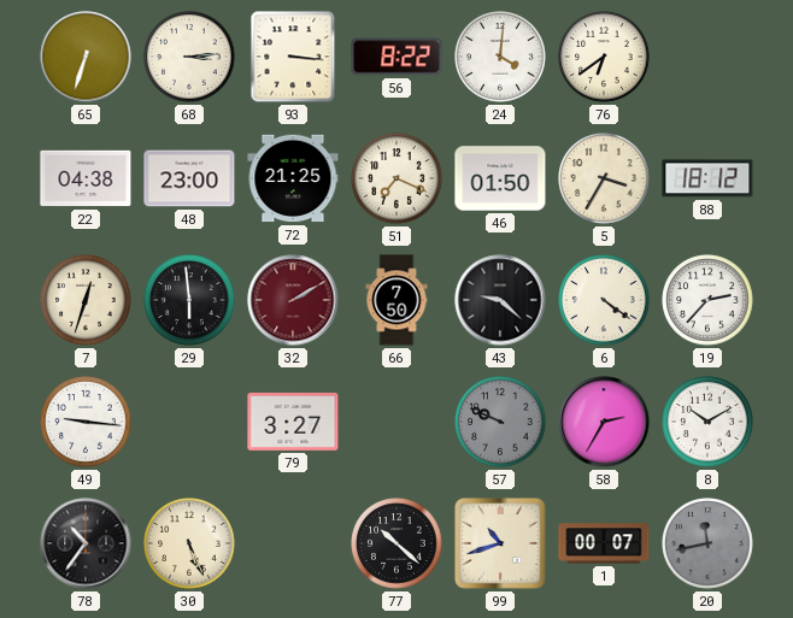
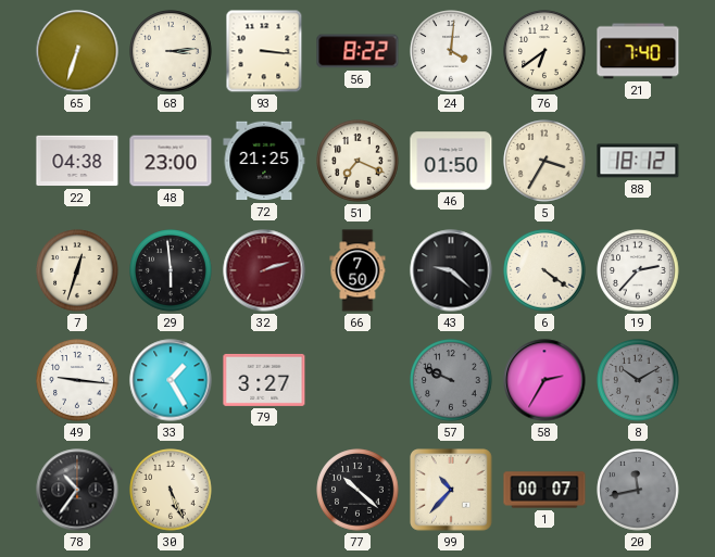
21: none -> 7:40 (638, 51)
32: 2:10 -> 2:12 (264, 270)
33: none -> 1:25 (171, 380)
8 dial: white -> grey (638, 380)
99: 10:42 -> 10:37 (451, 490)
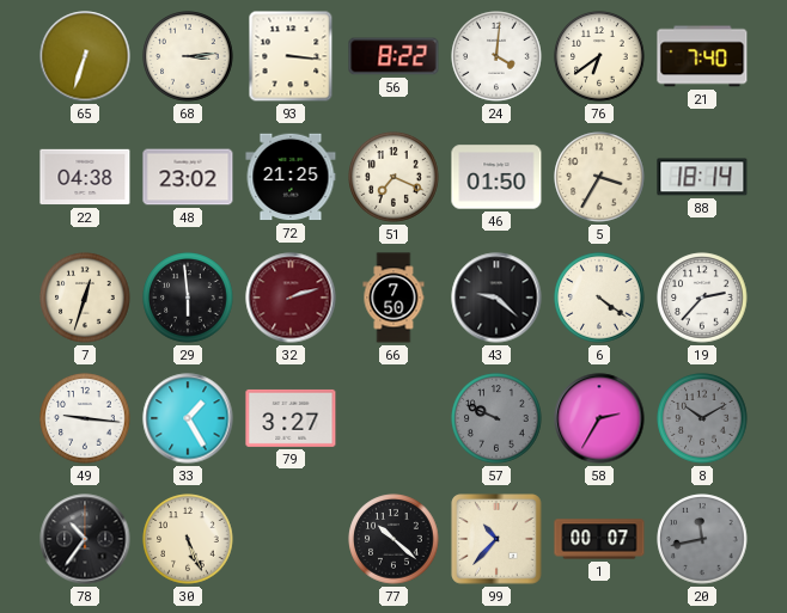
48: 23:00 -> 23:02 (188, 177)
88: 18:12 -> 18:14 (702, 177)
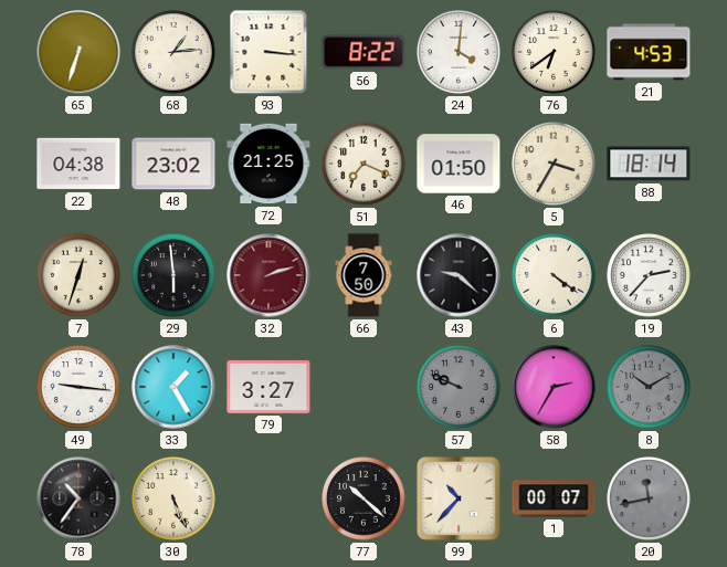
68: 3:14 -> 1:14 (173, 52)
21: 7:40 -> 4:53 (649, 52)
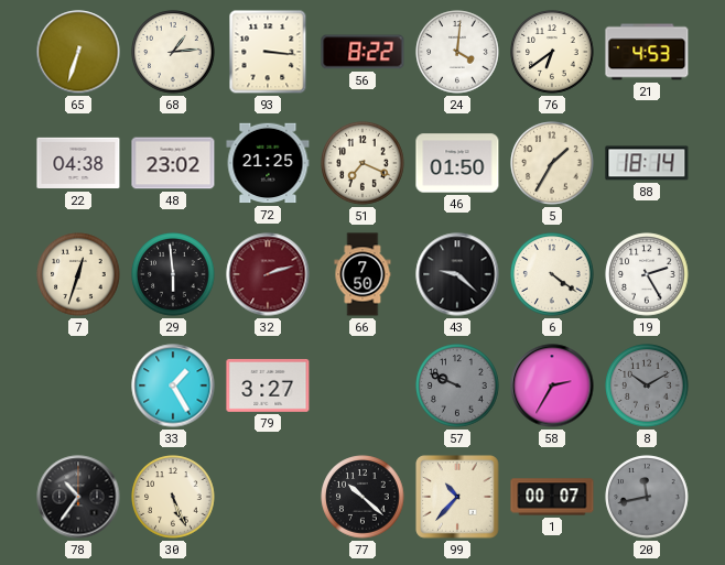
5: 3:35 -> 1:35 (552, 163)
19: 2:37 -> 2:25 (647, 274)
49: 9:16 -> none (78, 387)
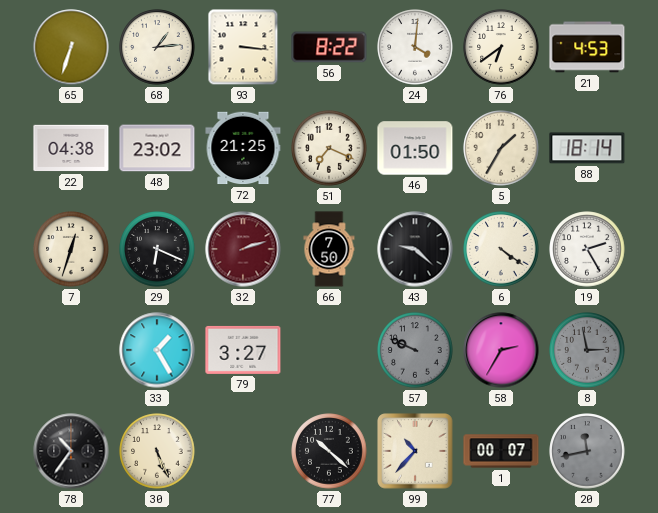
29: 5:59 -> 6:19 (157, 249)
8: 10:10 -> 2:58 (587, 350)
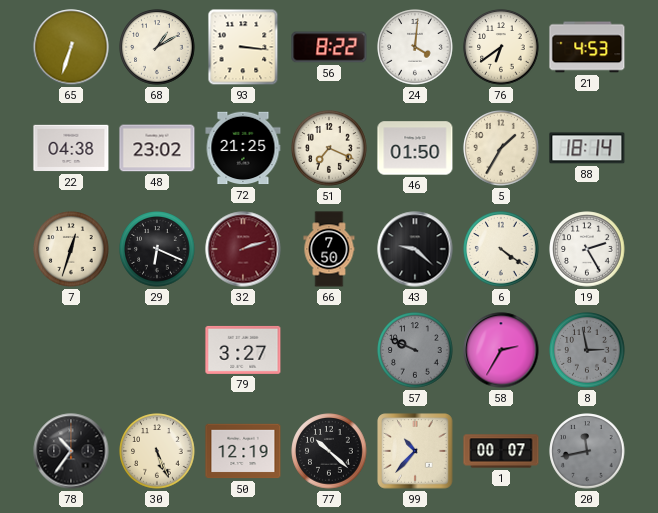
68: 1:14 -> 1:10 (157, 47)
33: 1:25 -> none (157, 350)
50: none -> 12:19 (243, 451)
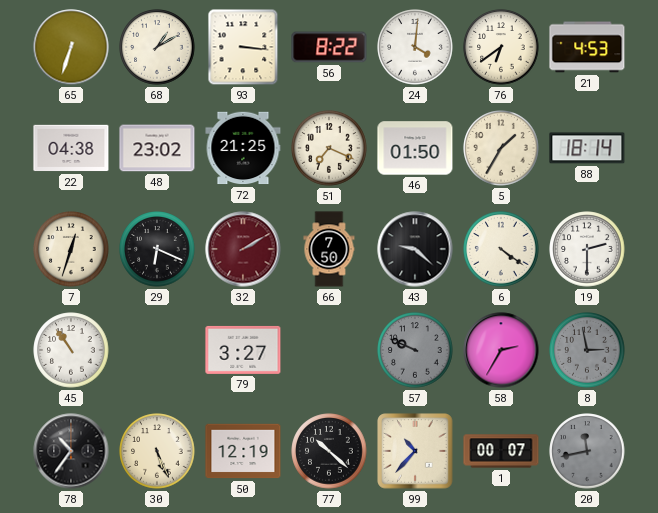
32: 2:12 -> 2:10 (243, 249)
19: 2:25 -> 2:30 (587, 249)
45: none -> 10:54 (71, 350)
